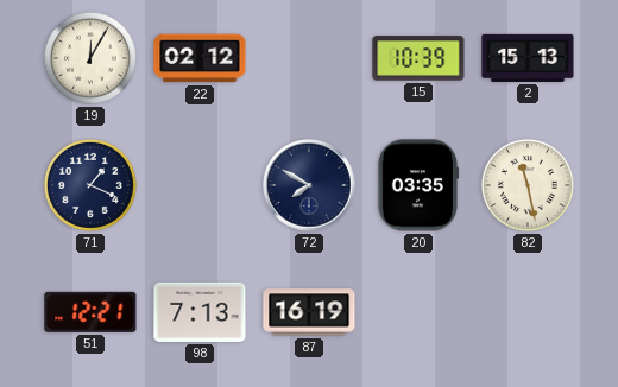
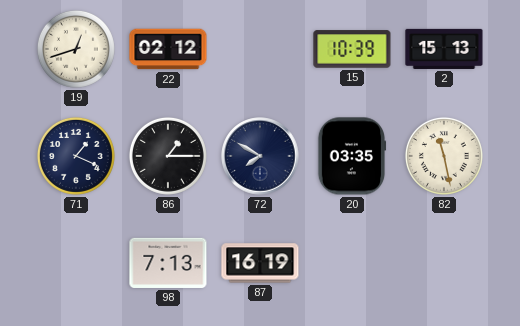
19: 12:05 -> 12:42 (76, 49)
86: none -> 1:15 (168, 156)
51: 12:21 -> none (90, 312)
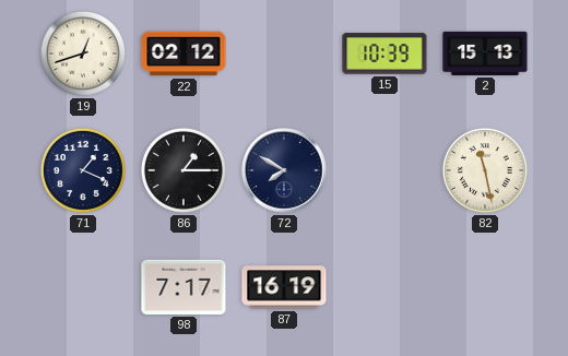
20: 03:35 -> none (352, 156)
98: 7:13 -> 7:17 (184, 287)
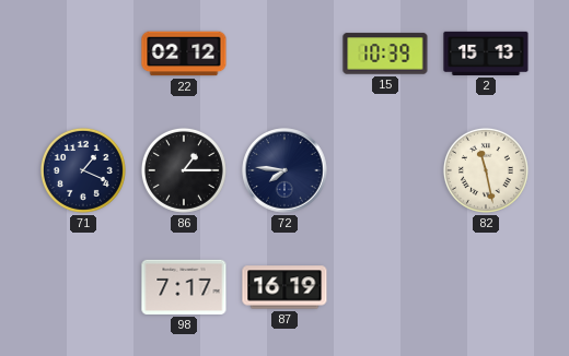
19: 12:42 -> none (83, 54)
72: 7:50 -> 7:46 (284, 170)
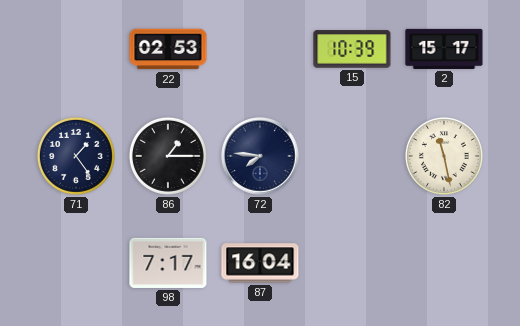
22: 02:12 -> 02:53 (168, 49)
2: 15:13 -> 15:17 (444, 49)
71: 1:19 -> 1:24 (76, 156)
87: 16:19 -> 16:04 (260, 263)
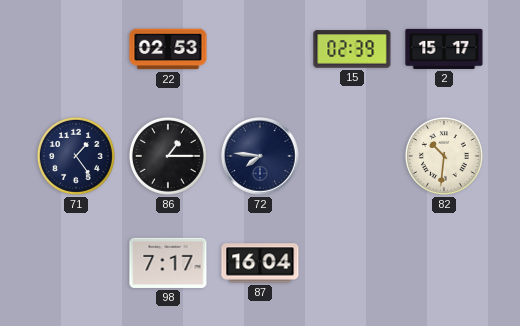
15: 10:39 -> 02:39 (352, 49)
82: 11:28 -> 10:31 (444, 156)
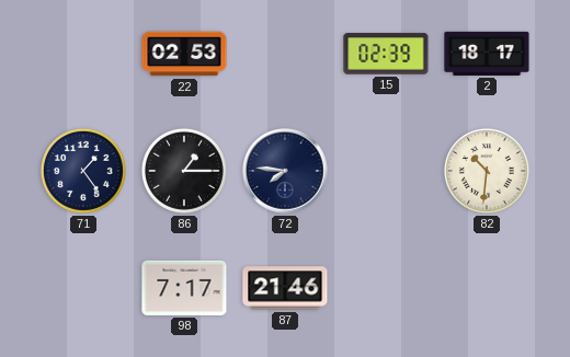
2: 15:17 -> 18:17 (487, 54)
87: 16:04 -> 21:46 (285, 288)
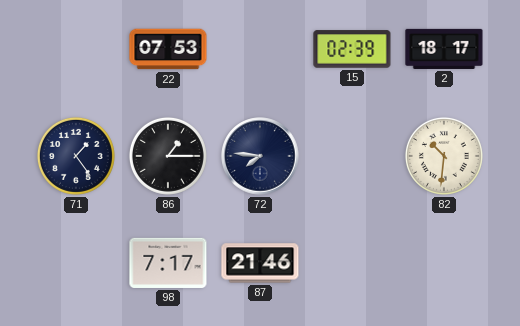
22: 02:53 -> 07:53 (168, 49)
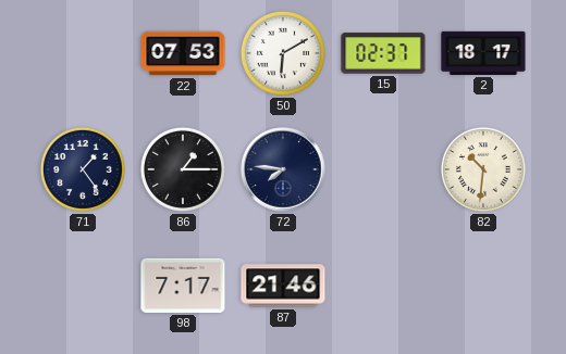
50: none -> 6:10 (283, 53)
15: 02:39 -> 02:37 (383, 53)
